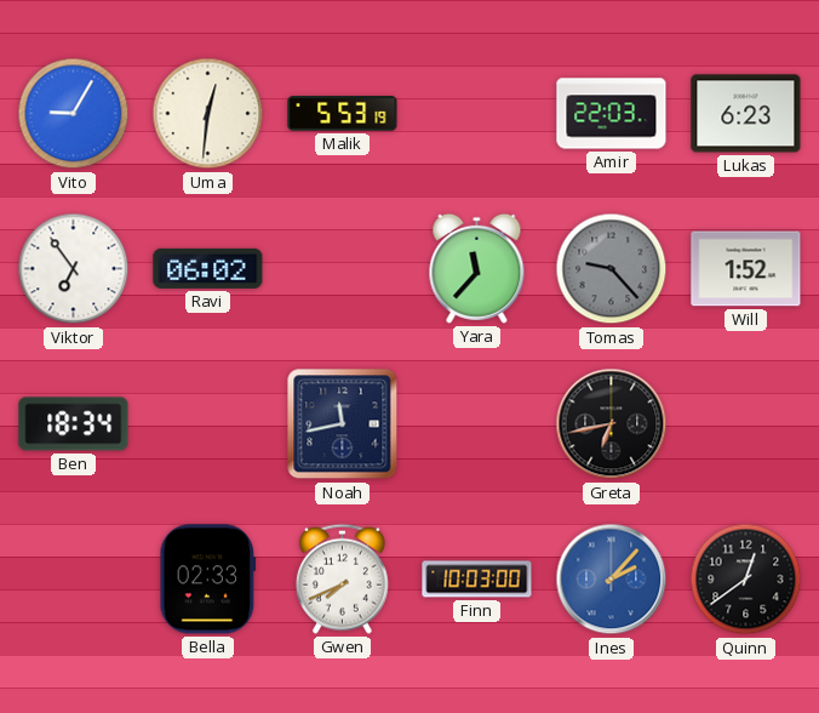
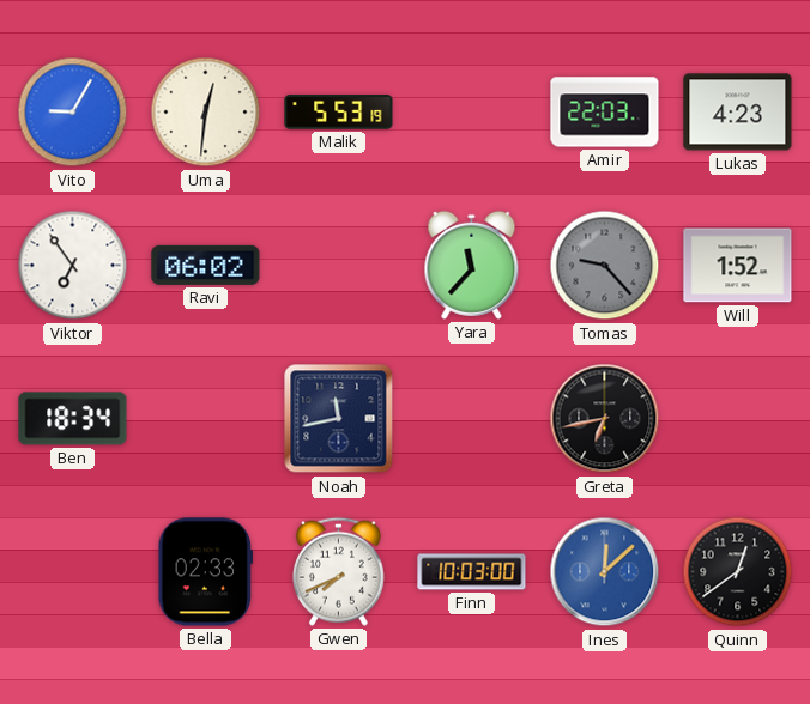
Lukas: 6:23 -> 4:23 (738, 113)
Ines: 2:07 -> 12:08 (605, 572)
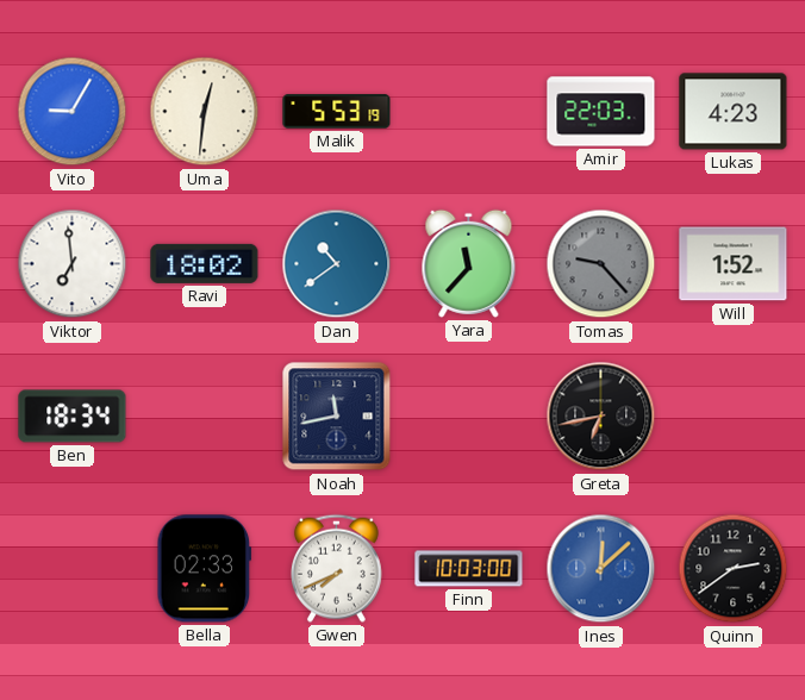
Viktor: 6:54 -> 6:59 (73, 264)
Ravi: 06:02 -> 18:02 (205, 263)
Dan: none -> 10:39 (337, 264)
Quinn: 12:39 -> 2:39 (734, 569)
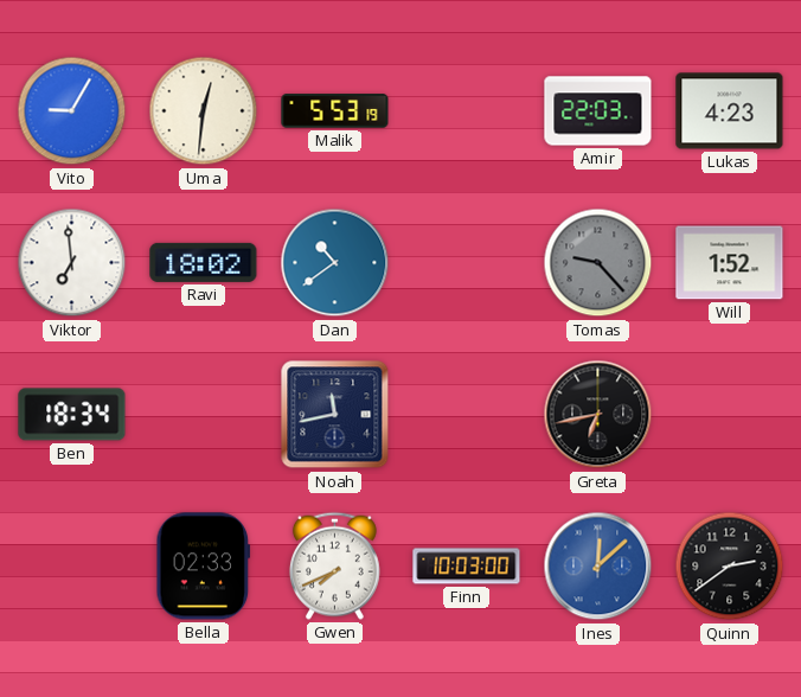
Yara: 11:37 -> none (469, 263)
